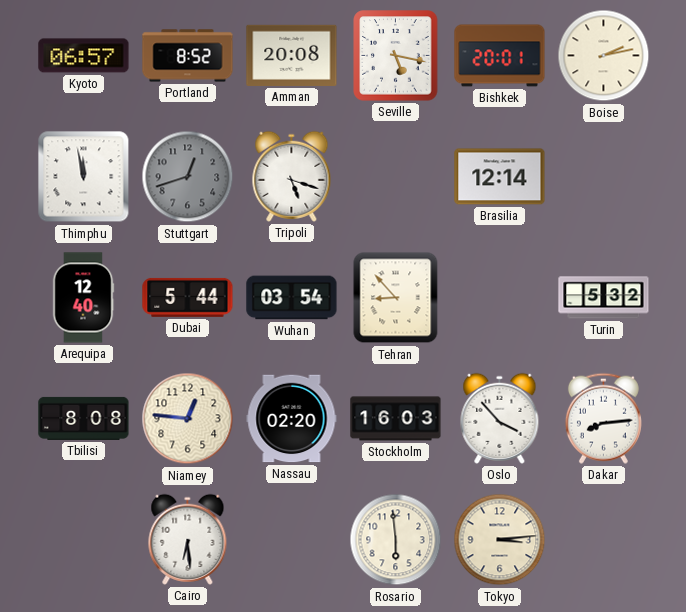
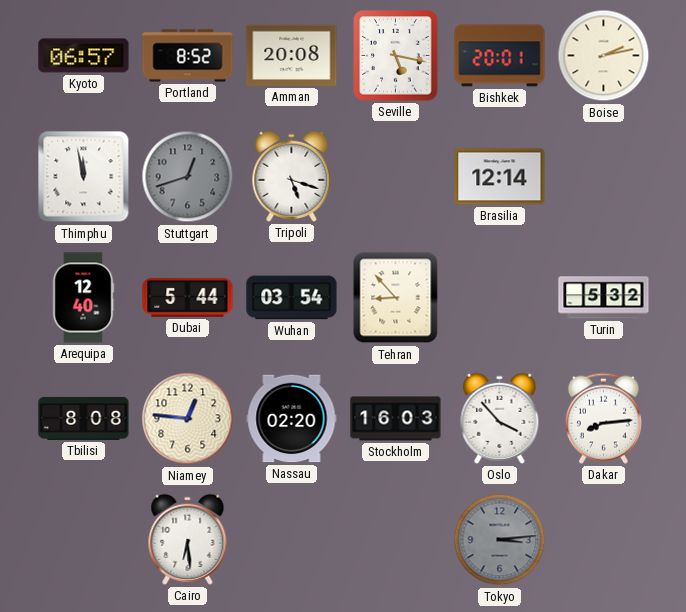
Rosario: 5:59 -> none (396, 540)
Tokyo dial: cream -> grey (500, 540)
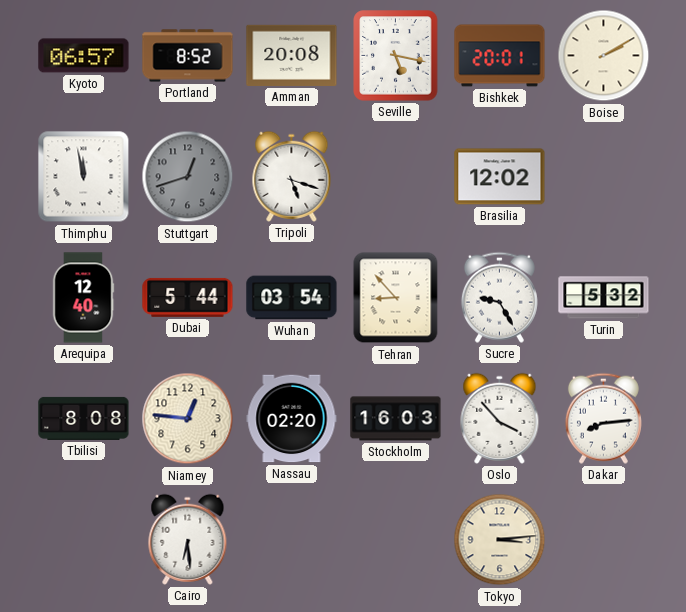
Boise: 2:13 -> 2:10 (604, 56)
Brasilia: 12:14 -> 12:02 (500, 177)
Sucre: none -> 9:25 (499, 297)
Tokyo dial: grey -> cream (500, 540)
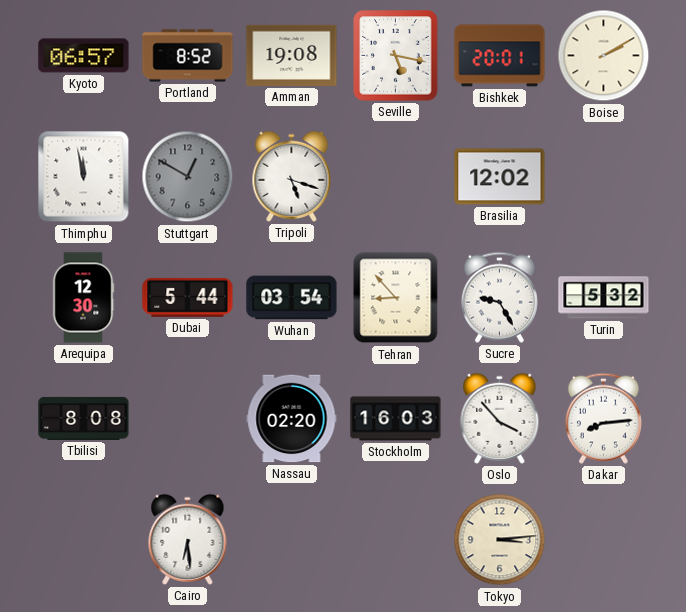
Amman: 20:08 -> 19:08 (292, 55)
Stuttgart: 12:42 -> 12:50 (188, 177)
Arequipa: 12:40 -> 12:30 (83, 298)
Niamey: 12:46 -> none (188, 419)
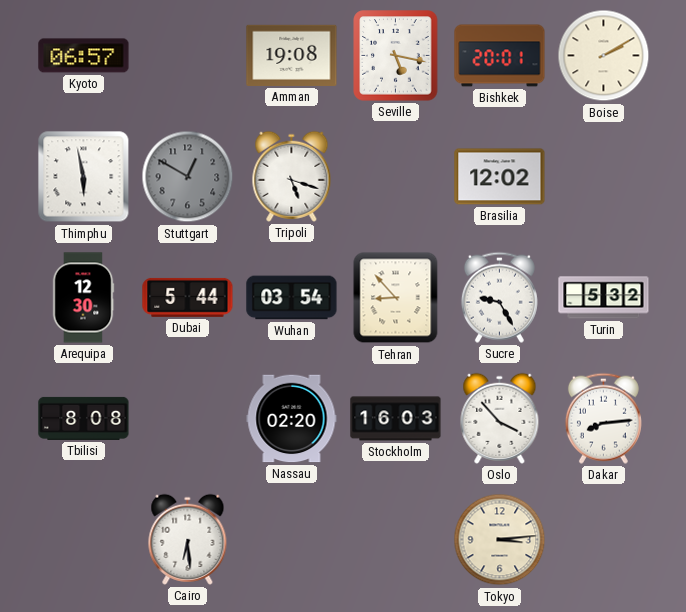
Portland: 8:52 -> none (188, 56)
Thimphu: 11:58 -> 5:58 (84, 177)
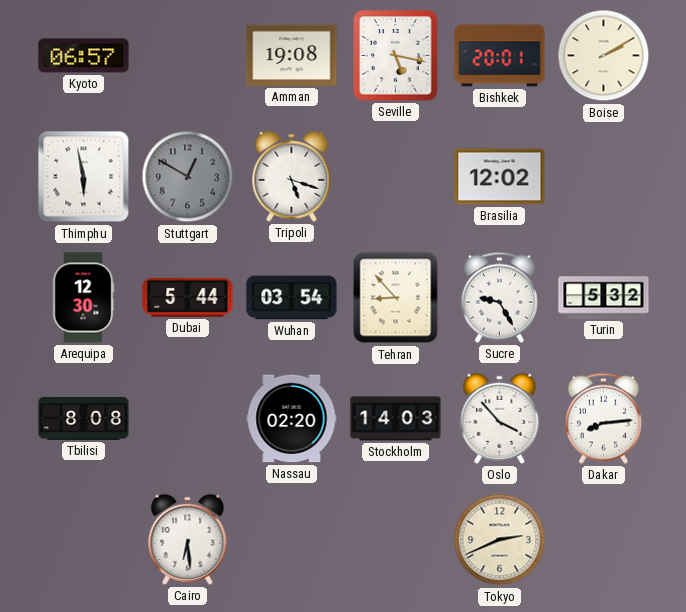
Stockholm: 16:03 -> 14:03 (396, 419)
Tokyo: 3:14 -> 2:41 (500, 540)
